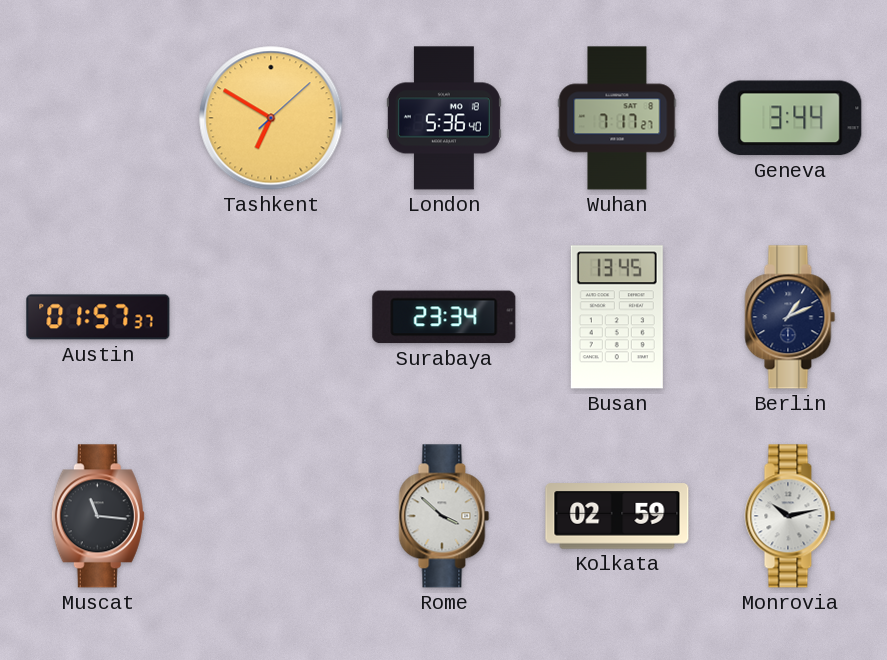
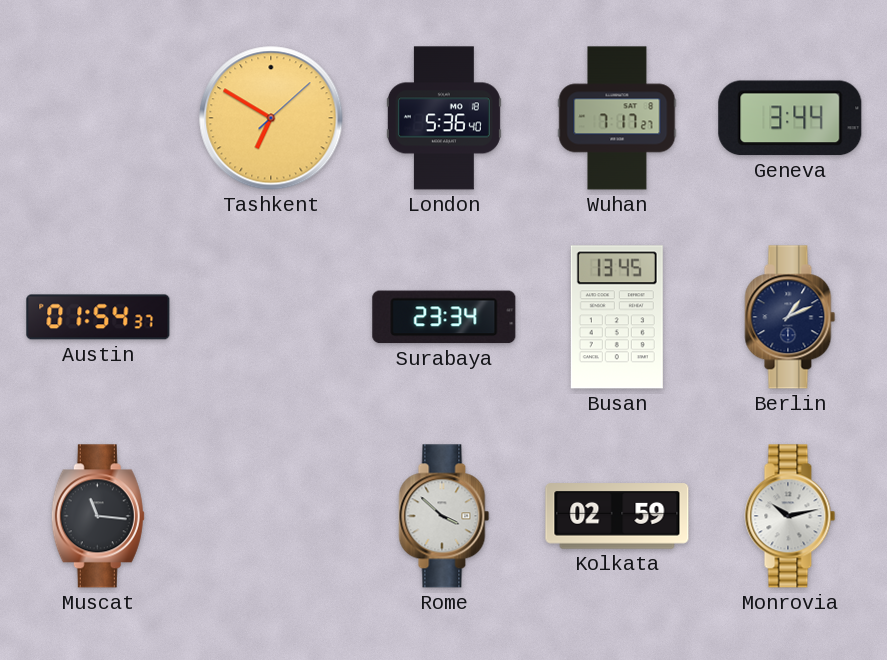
Austin: 01:57 -> 01:54 (98, 317)
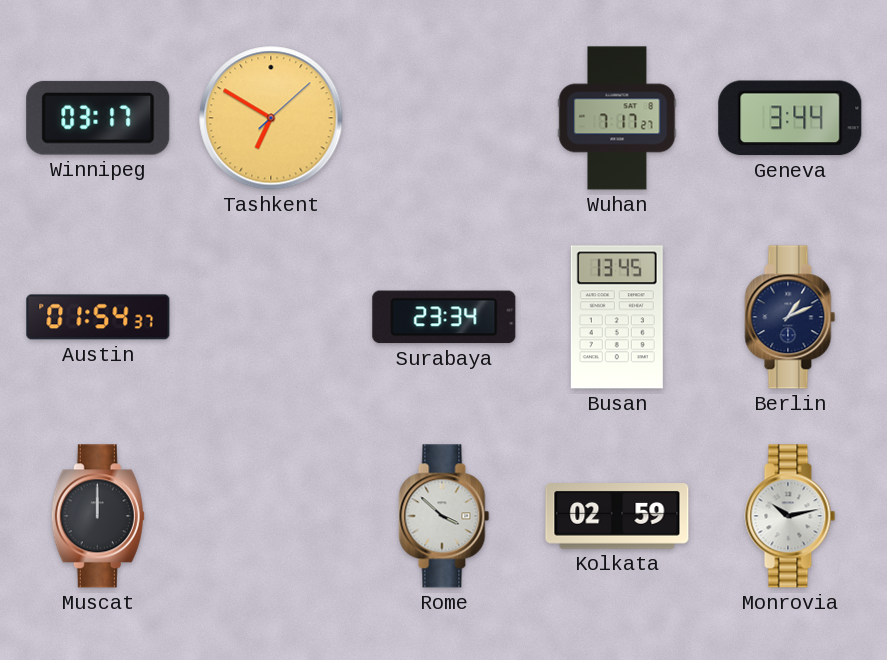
Winnipeg: none -> 03:17 (98, 118)
London: 5:36 -> none (444, 118)
Muscat: 11:16 -> 12:00 (98, 516)
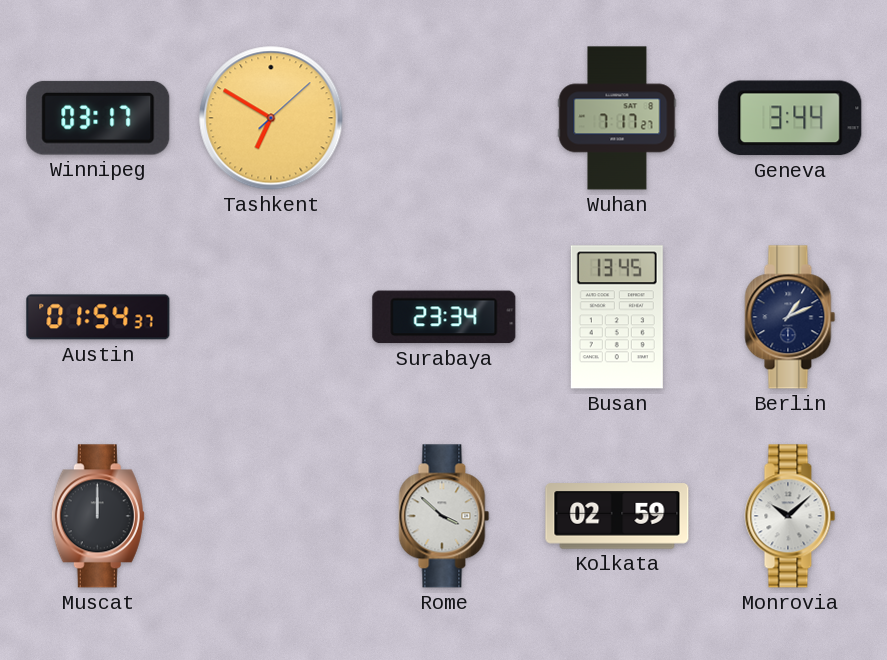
Monrovia: 10:13 -> 10:08 (790, 516)
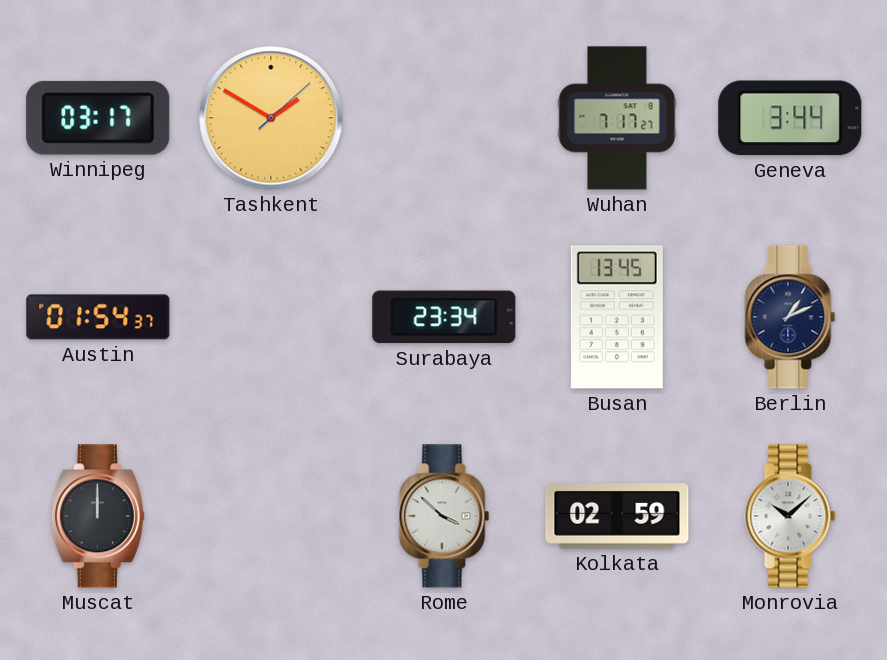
Tashkent: 6:50 -> 1:50 (271, 118)
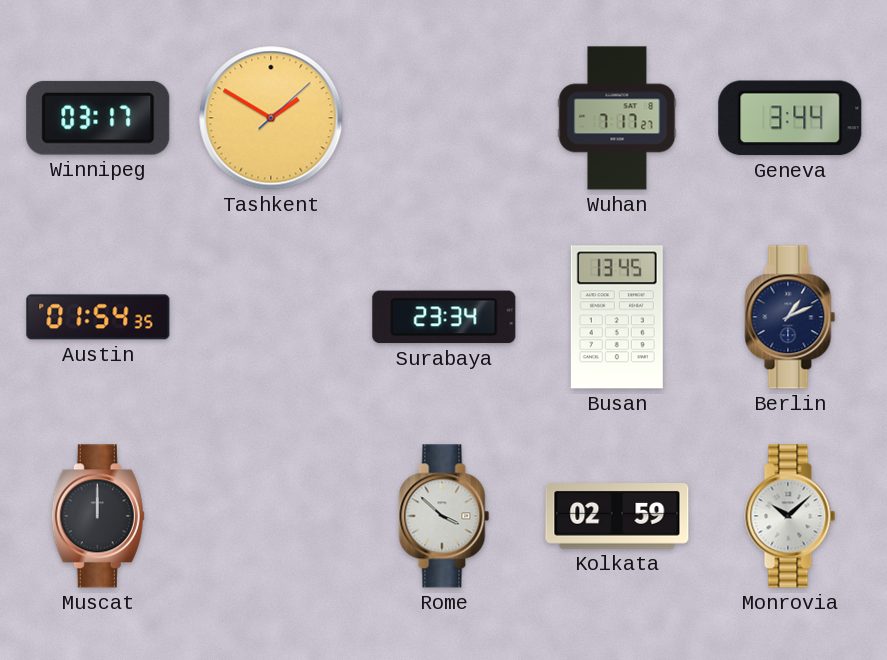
Austin: 01:54:37 -> 01:54:35 (98, 317)
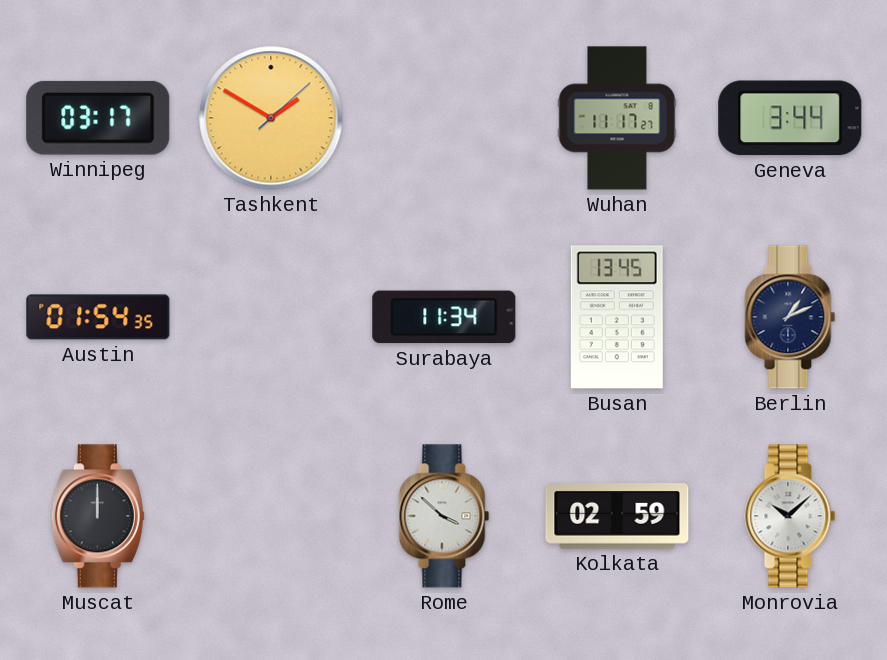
Wuhan: 7:17 -> 11:17 (617, 118)
Surabaya: 23:34 -> 11:34 (444, 317)
